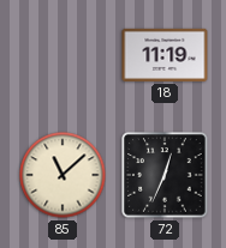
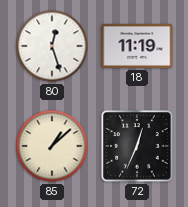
80: none -> 12:27 (52, 46)
85: 11:08 -> 1:08 (52, 146)
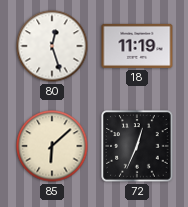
85: 1:08 -> 6:08 (52, 146)
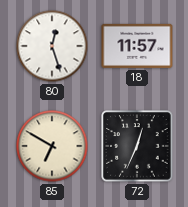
18: 11:19 -> 11:57 (137, 46)
85: 6:08 -> 6:50 (52, 146)
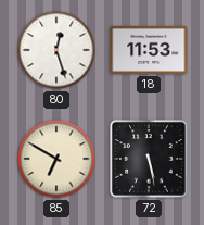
18: 11:57 -> 11:53 (149, 50)
72: 12:34 -> 5:28 (149, 159)
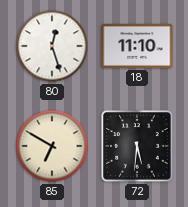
18: 11:53 -> 11:10 (137, 46)
72: 5:28 -> 5:31 (137, 146)
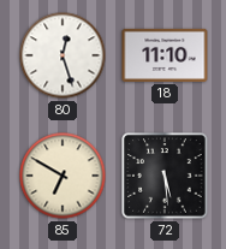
72: 5:31 -> 5:29 (165, 176)
